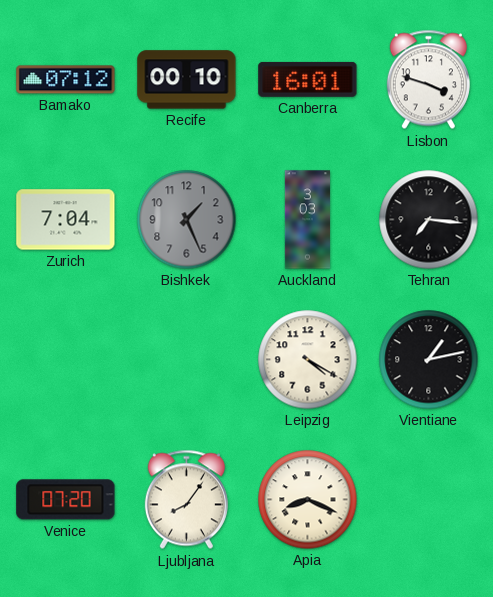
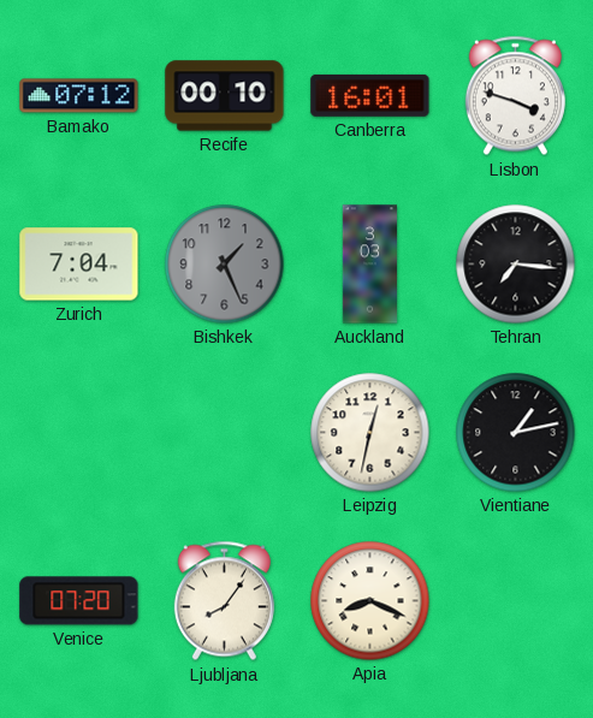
Leipzig: 4:20 -> 12:32 (370, 433)
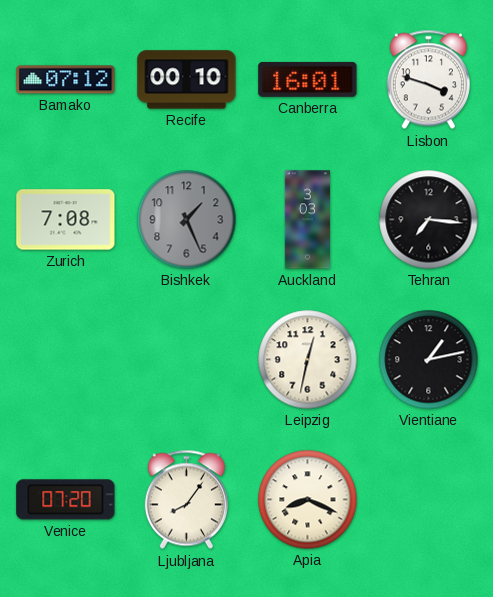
Zurich: 7:04 -> 7:08 (66, 220)
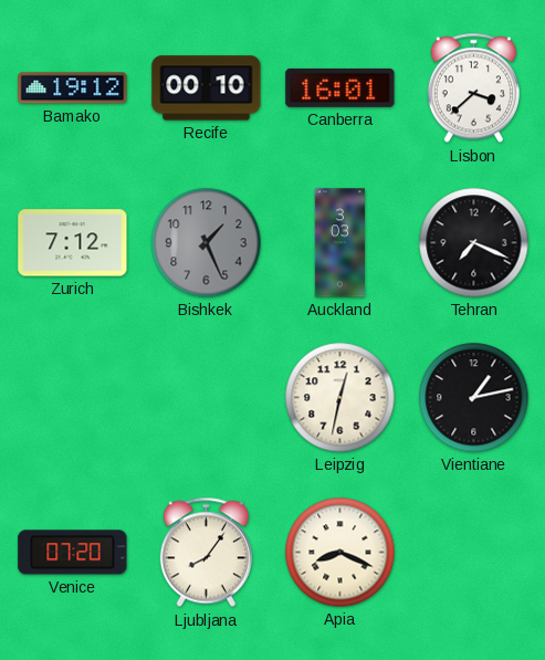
Bamako: 07:12 -> 19:12 (73, 88)
Lisbon: 3:48 -> 3:38 (473, 88)
Zurich: 7:08 -> 7:12 (73, 243)
Tehran: 7:16 -> 7:19 (474, 243)
